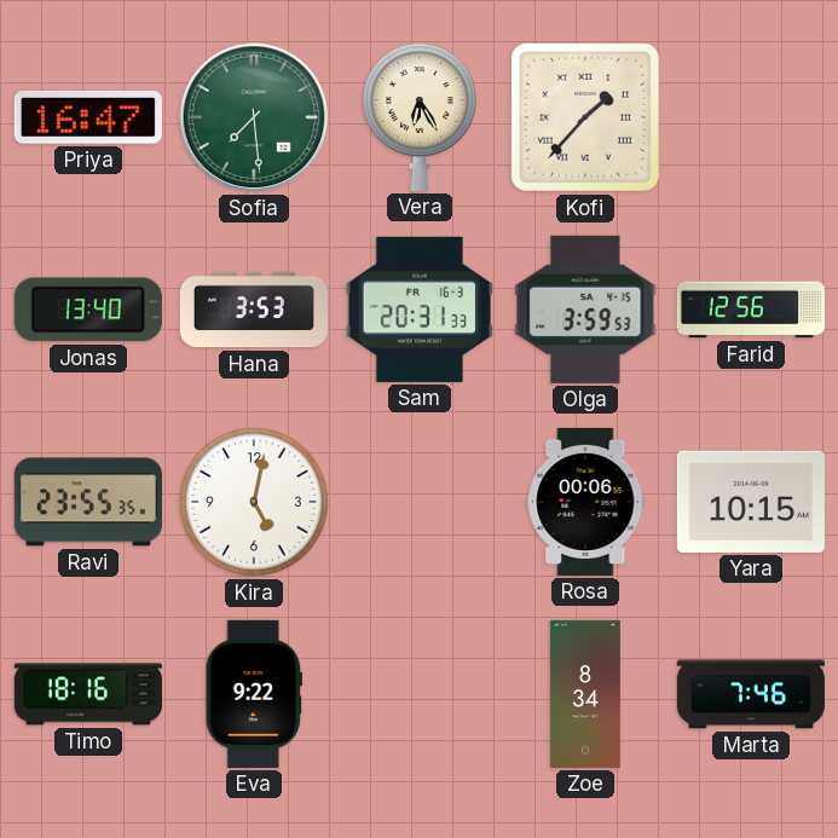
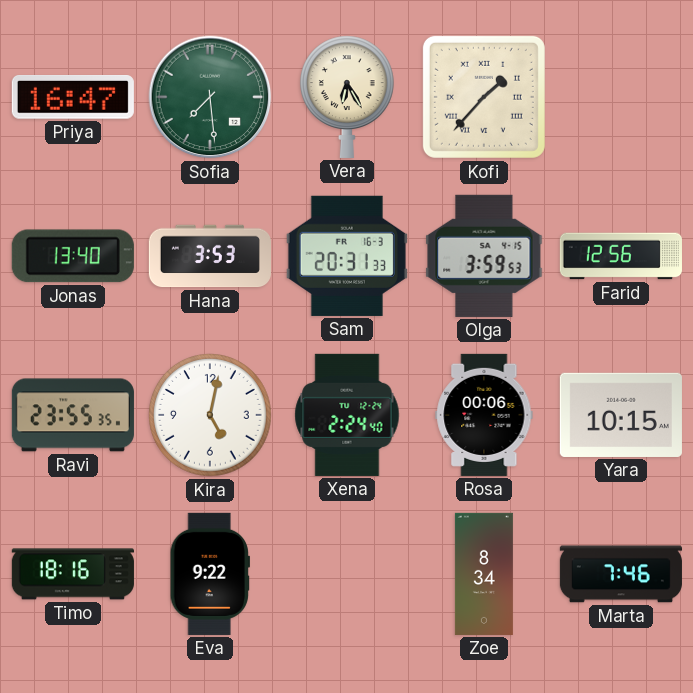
Xena: none -> 2:24 (347, 415)
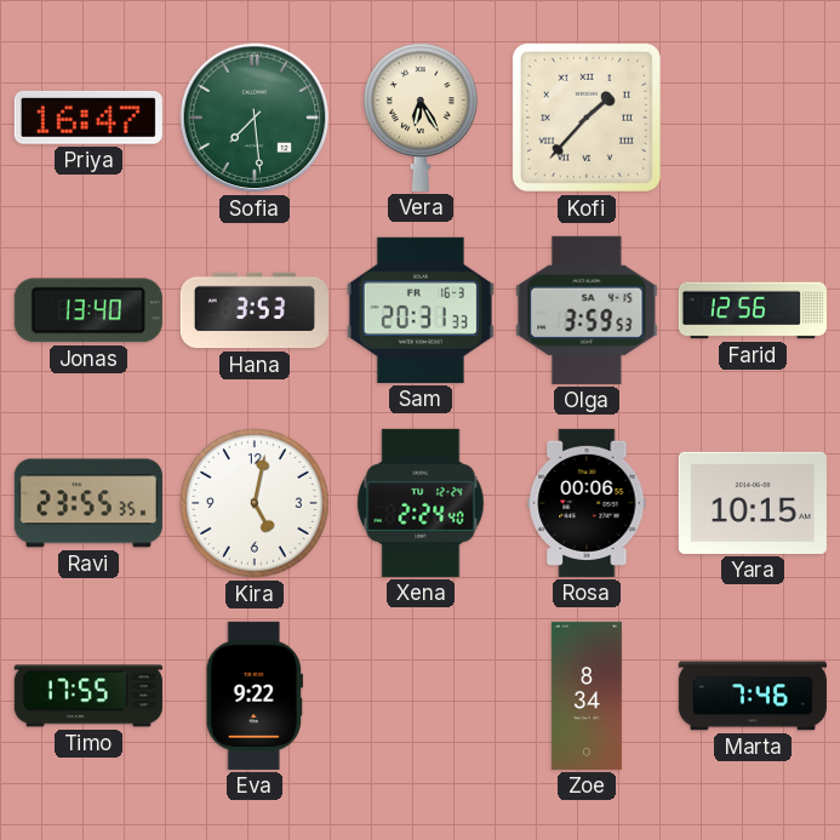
Timo: 18:16 -> 17:55 (88, 696)
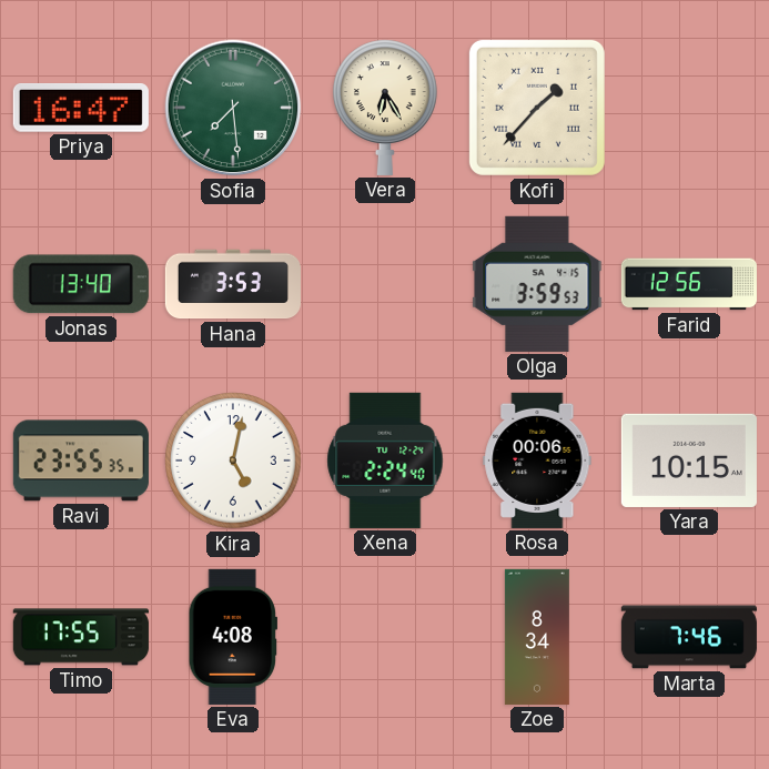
Sam: 20:31 -> none (421, 310)
Eva: 9:22 -> 4:08 (232, 637)
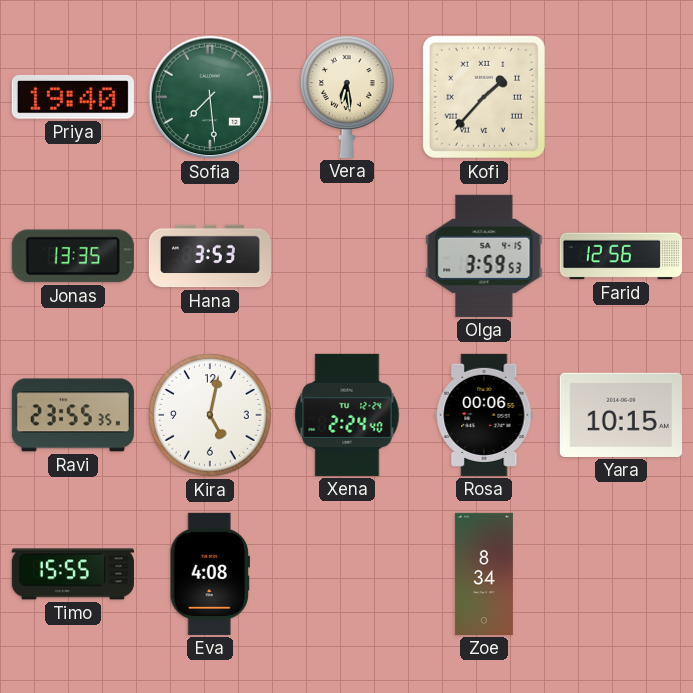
Priya: 16:47 -> 19:40 (73, 98)
Vera: 6:25 -> 6:29 (347, 97)
Jonas: 13:40 -> 13:35 (73, 256)
Timo: 17:55 -> 15:55 (73, 574)
Marta: 7:46 -> none (689, 637)
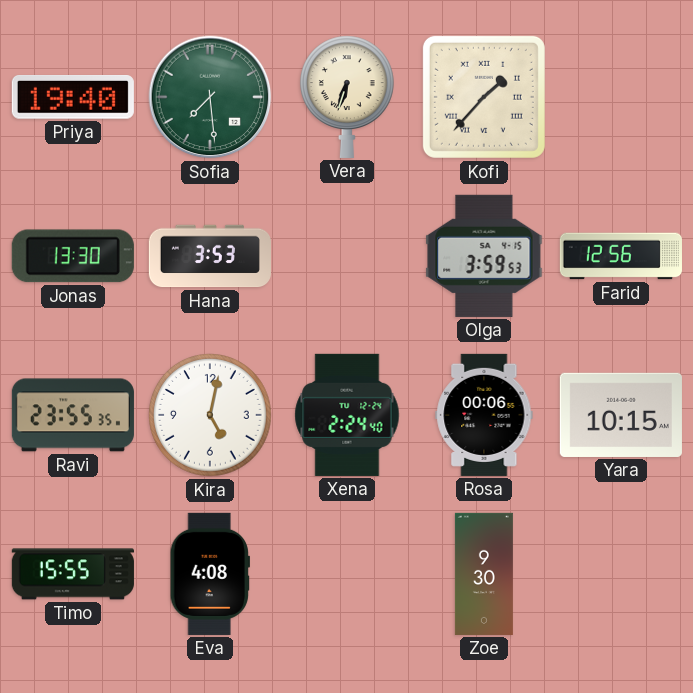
Vera: 6:29 -> 6:33 (347, 97)
Jonas: 13:35 -> 13:30 (73, 256)
Zoe: 8:34 -> 9:30 (484, 574)
